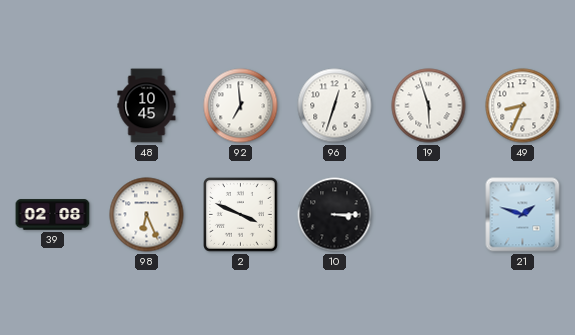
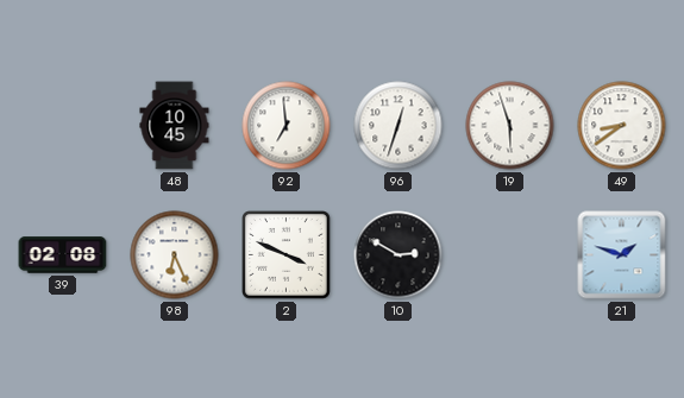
49: 8:34 -> 8:39 (622, 126)
10: 3:15 -> 2:50 (399, 255)
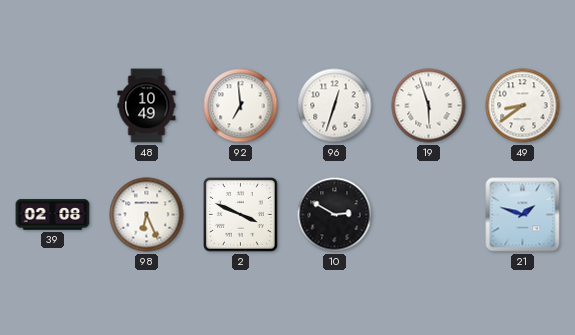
48: 10:45 -> 10:49 (147, 106)
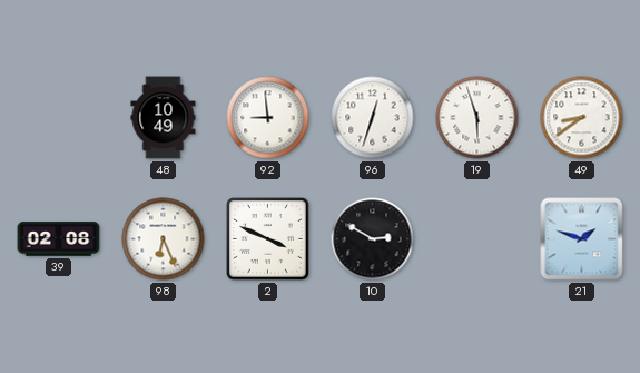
92: 6:59 -> 8:59 (268, 118)
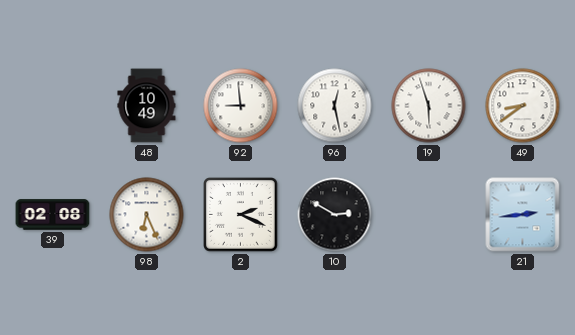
96: 12:33 -> 12:28 (335, 106)
2: 3:49 -> 2:19 (241, 215)
21: 1:48 -> 2:44 (523, 215)
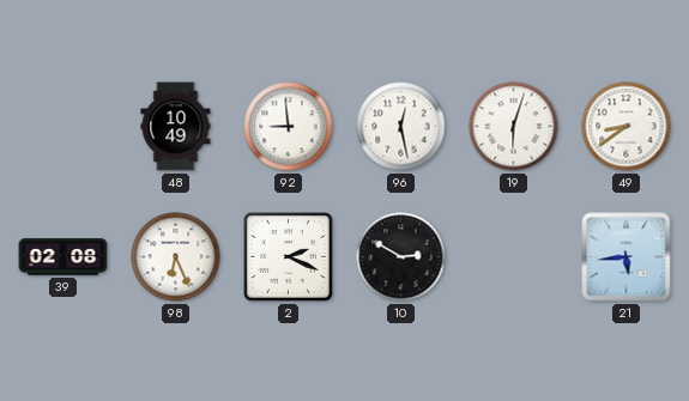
19: 5:57 -> 6:03 (514, 127)
21: 2:44 -> 5:44 (627, 257)
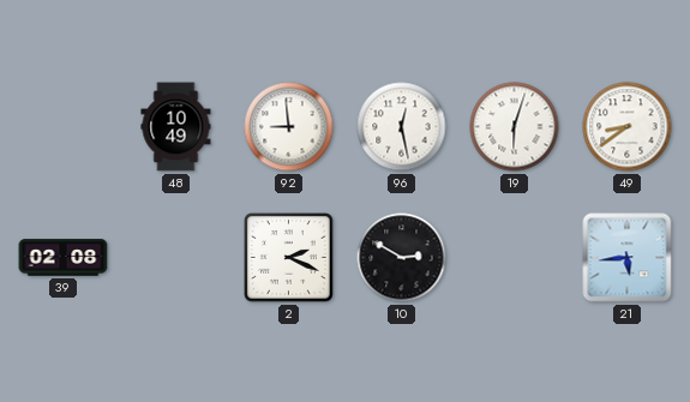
98: 6:26 -> none (176, 257)
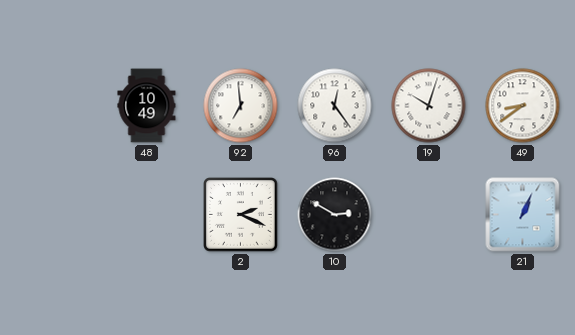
92: 8:59 -> 6:59 (241, 106)
96: 12:28 -> 12:24 (335, 106)
19: 6:03 -> 10:03 (429, 106)
39: 02:08 -> none (64, 258)
21: 5:44 -> 1:04 (523, 215)
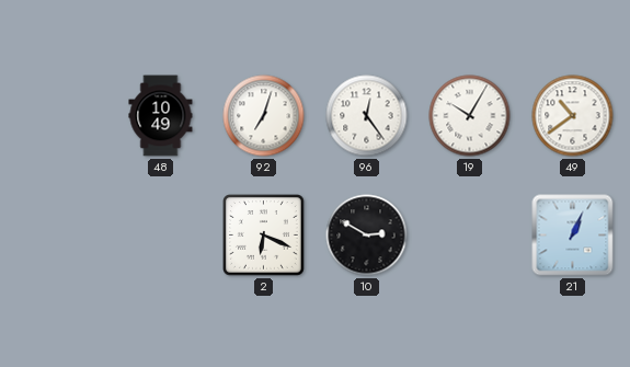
92: 6:59 -> 7:03 (264, 116)
19: 10:03 -> 10:05 (470, 116)
49: 8:39 -> 10:39 (573, 116)
2: 2:19 -> 6:19 (264, 236)
